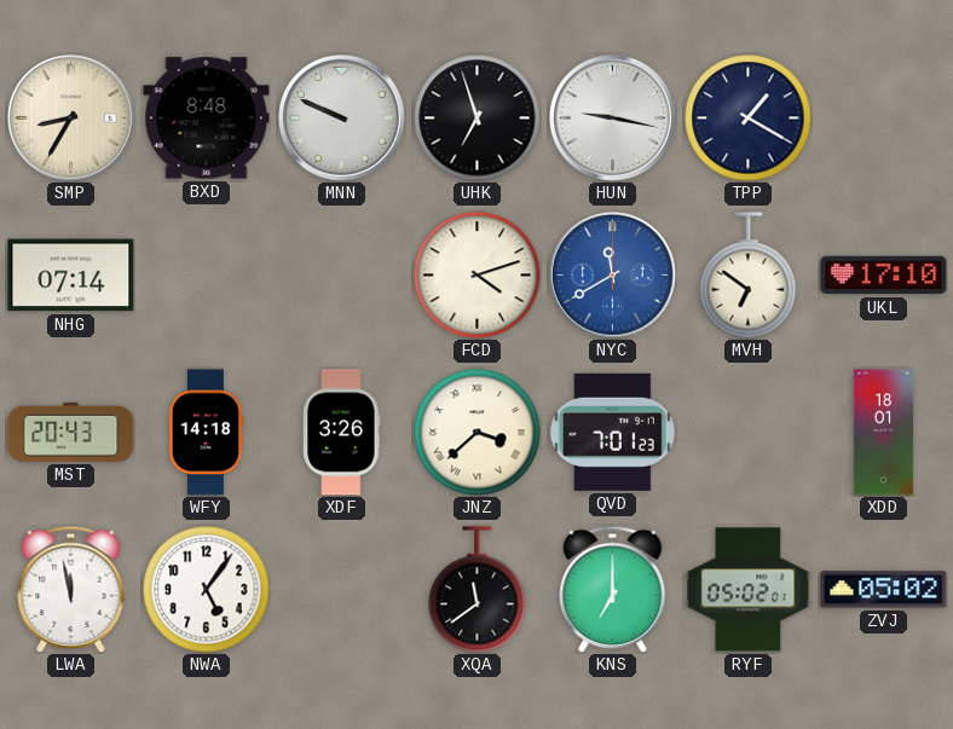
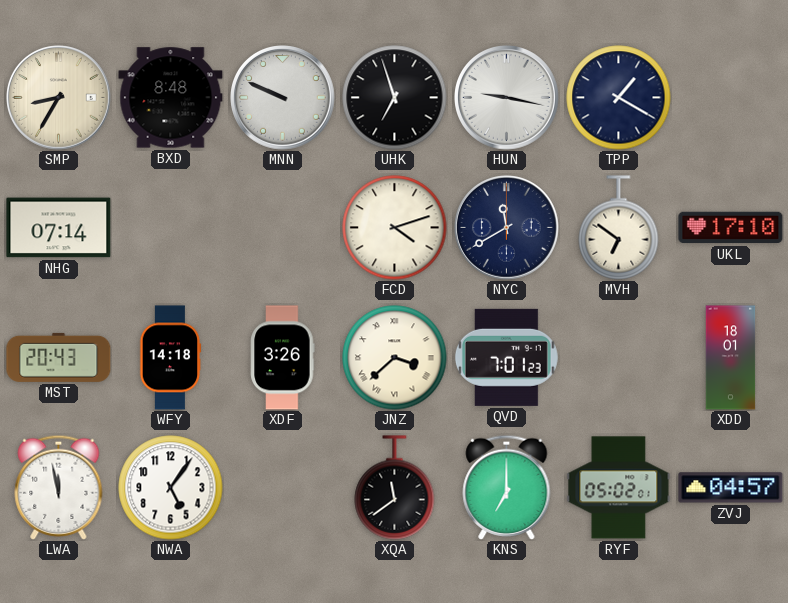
NYC dial: blue -> navy (507, 228)
ZVJ: 05:02 -> 04:57 (731, 488)
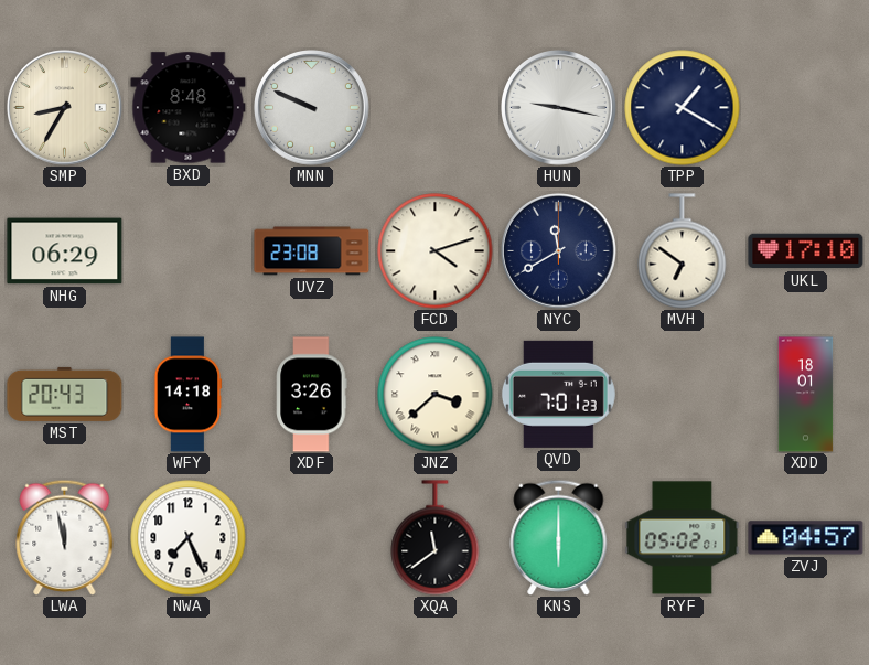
UHK: 6:57 -> none (395, 98)
NHG: 07:14 -> 06:29 (65, 251)
UVZ: none -> 23:08 (312, 251)
NWA: 5:06 -> 7:26 (189, 538)
KNS: 7:00 -> 6:00 (559, 537)
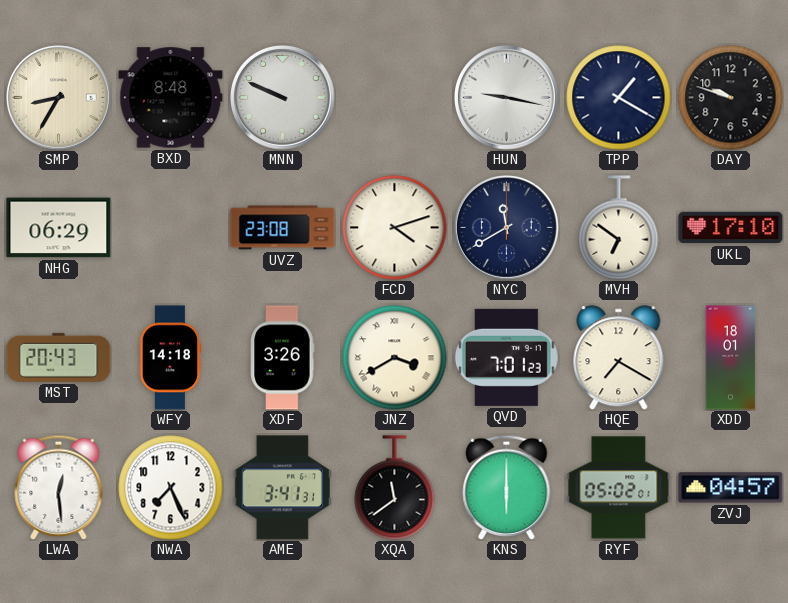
DAY: none -> 9:48 (731, 98)
JNZ: 3:38 -> 3:40 (395, 358)
HQE: none -> 7:20 (619, 358)
LWA: 11:58 -> 12:29 (59, 487)
AME: none -> 3:41 (282, 488)
